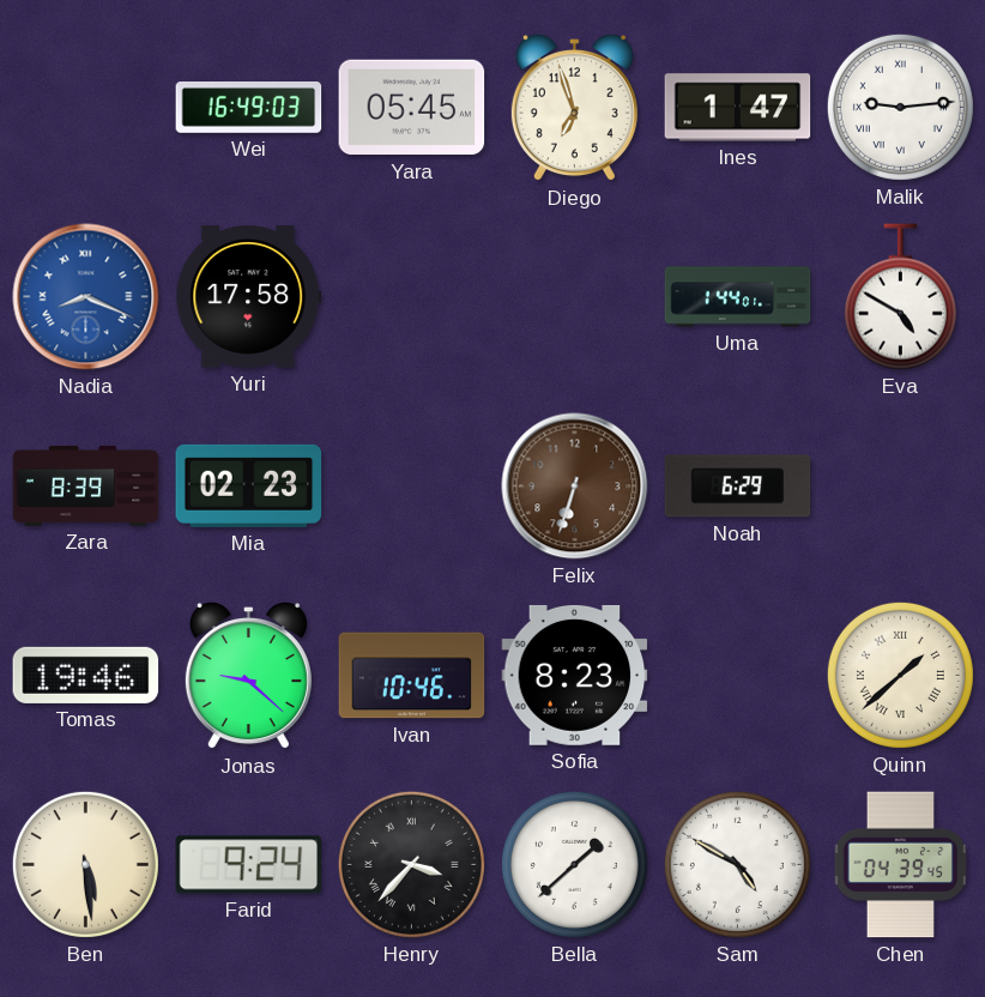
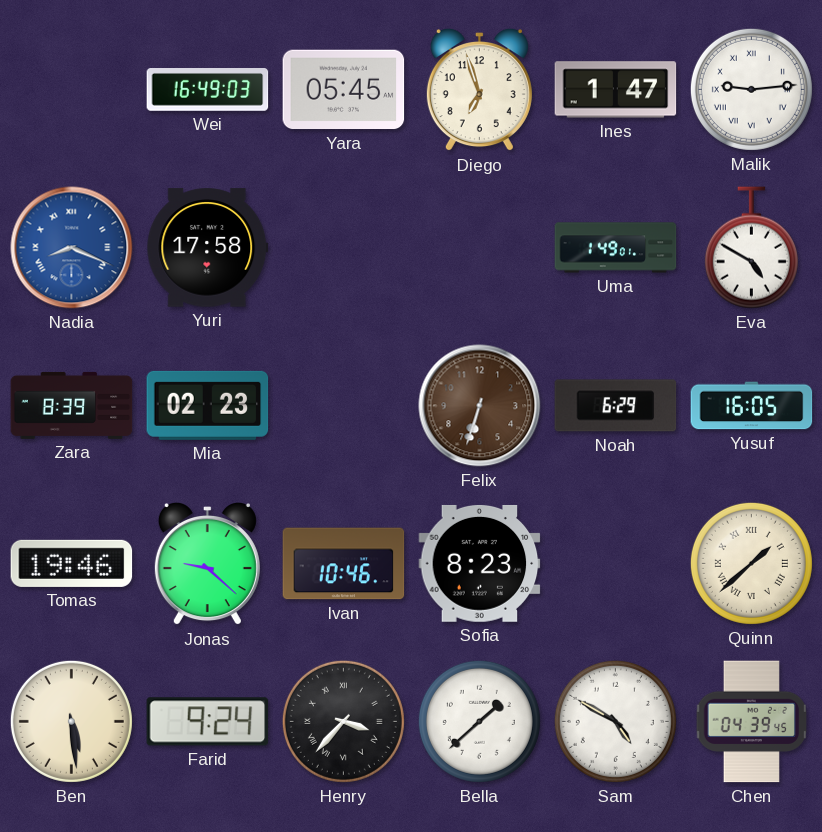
Uma: 1:44 -> 1:49 (616, 248)
Yusuf: none -> 16:05 (752, 406)
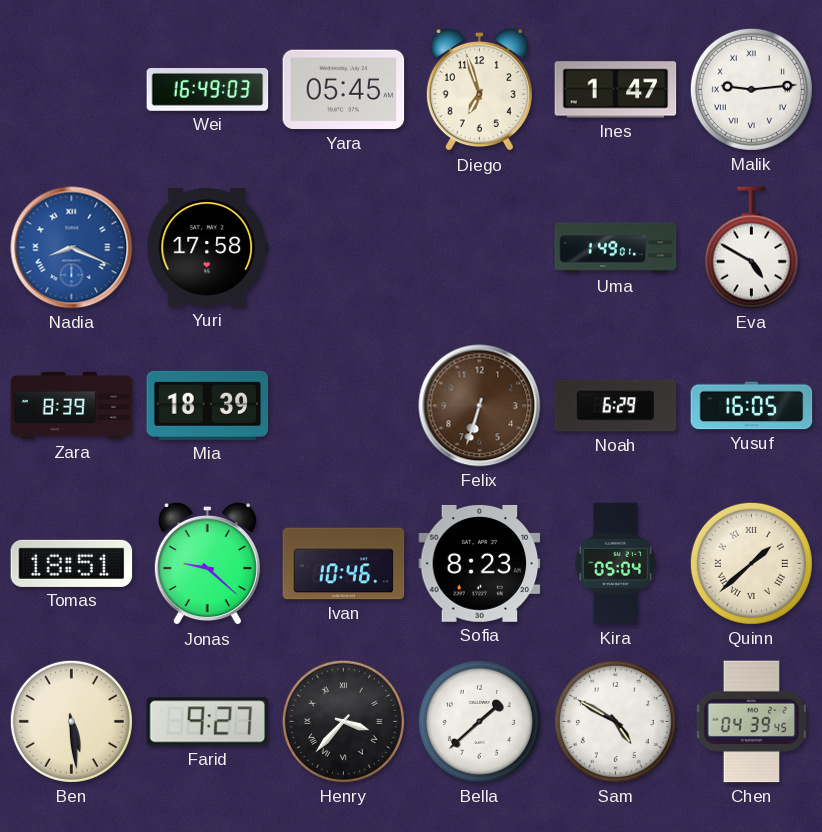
Mia: 02:23 -> 18:39 (208, 405)
Tomas: 19:46 -> 18:51 (72, 563)
Kira: none -> 05:04 (616, 564)
Farid: 9:24 -> 9:27 (208, 722)
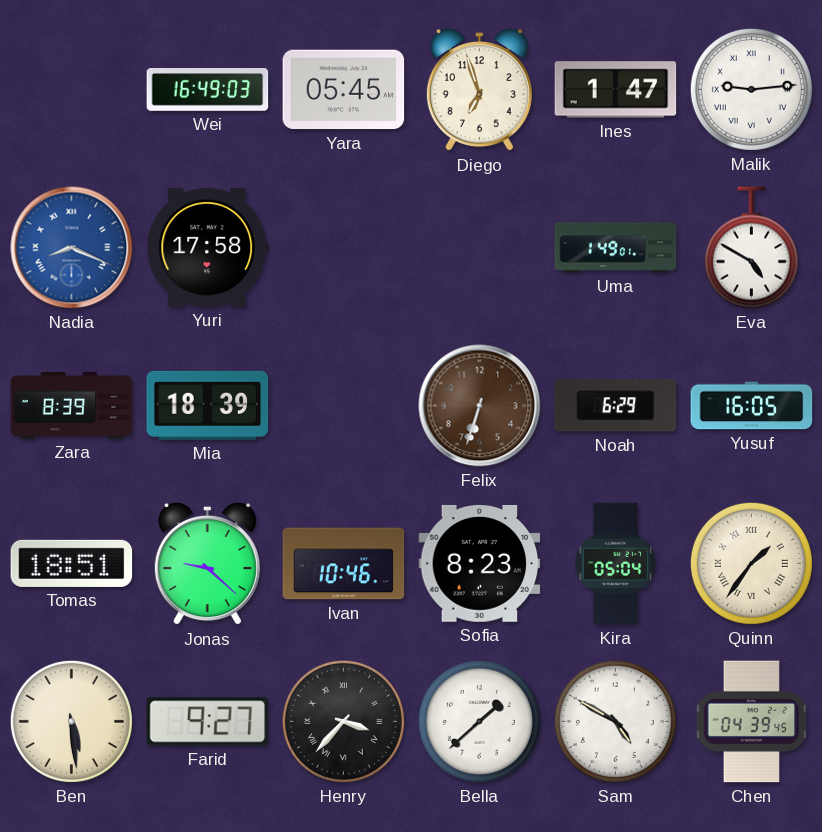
Quinn: 1:38 -> 1:36 (751, 563)
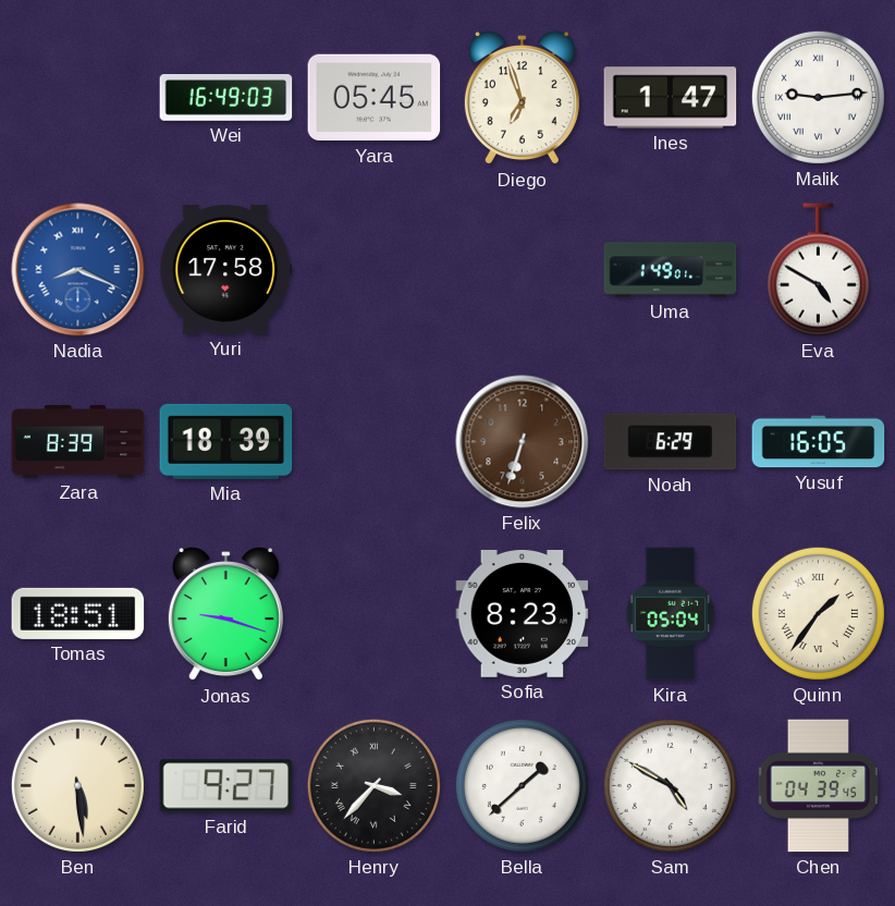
Jonas: 9:22 -> 9:18 (225, 615)
Ivan: 10:46 -> none (344, 564)
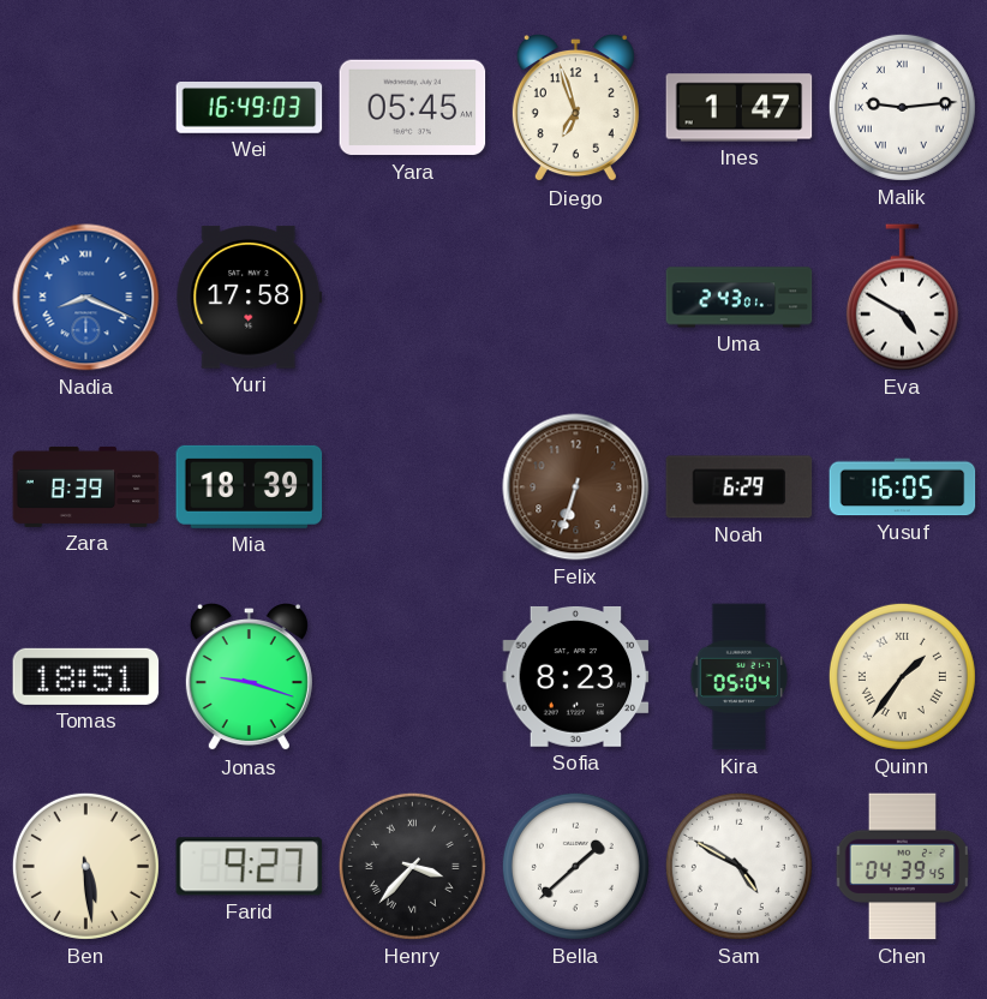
Uma: 1:49 -> 2:43 (740, 298)
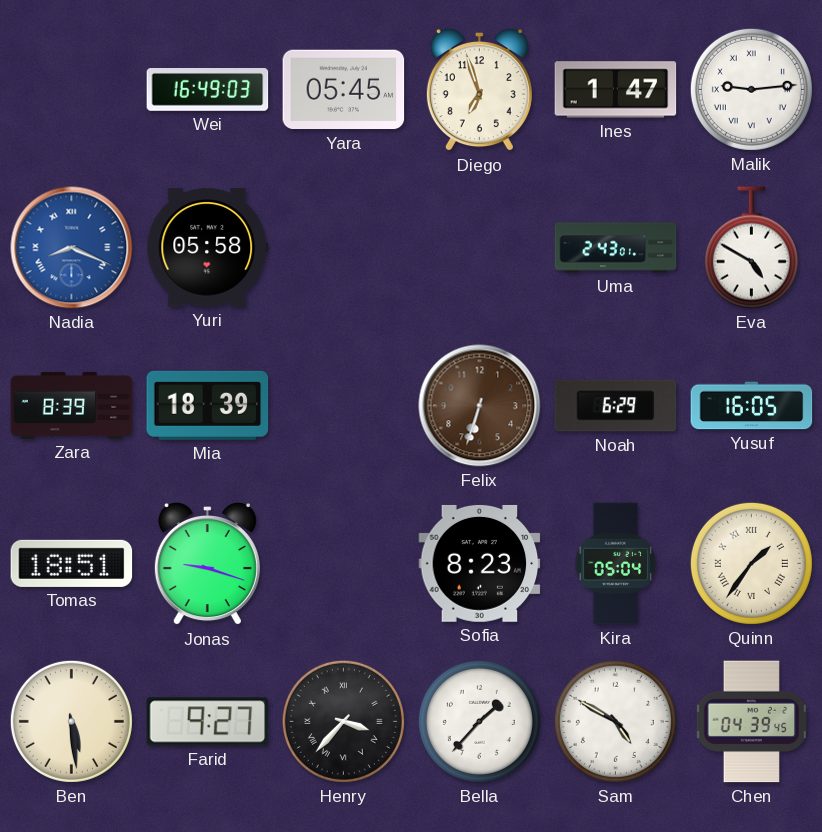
Yuri: 17:58 -> 05:58 (208, 248)
Bella: 1:38 -> 1:37 (479, 721)
